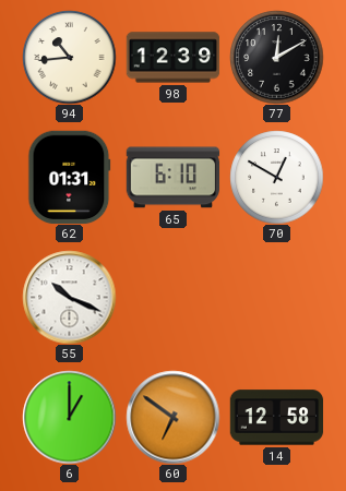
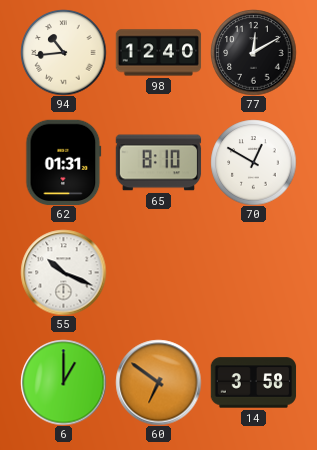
98: 12:39 -> 12:40 (158, 53)
65: 6:10 -> 8:10 (158, 163)
14: 12:58 -> 3:58 (253, 383)
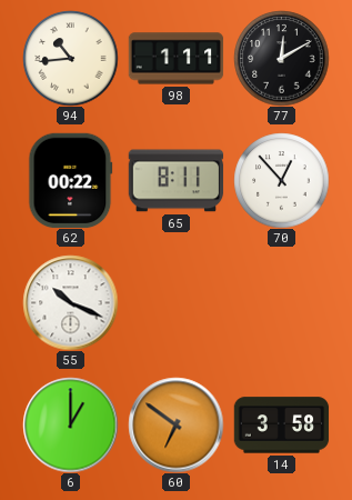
98: 12:40 -> 1:11 (175, 59)
62: 01:31 -> 00:22 (71, 180)
65: 8:10 -> 8:11 (175, 181)
70: 12:50 -> 12:53 (281, 180)
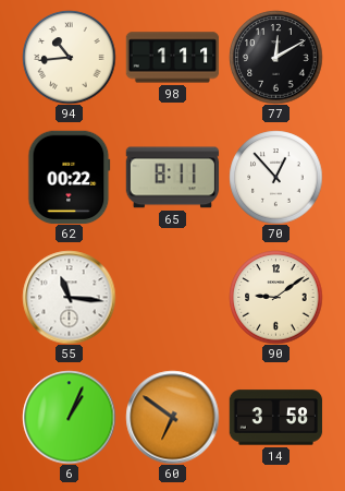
55: 10:19 -> 11:16 (69, 297)
90: none -> 9:09 (275, 297)
6: 1:00 -> 1:04 (69, 417)
